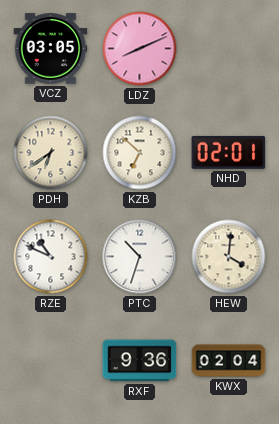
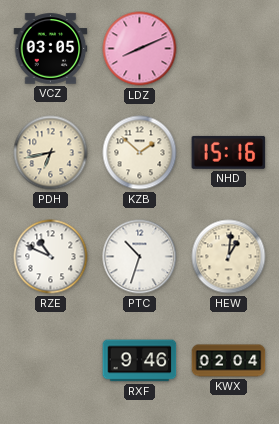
PDH: 6:39 -> 6:43 (51, 153)
KZB: 6:52 -> 1:52 (140, 153)
NHD: 02:01 -> 15:16 (229, 152)
HEW: 4:01 -> 1:01 (229, 257)
RXF: 9:36 -> 9:46 (140, 361)
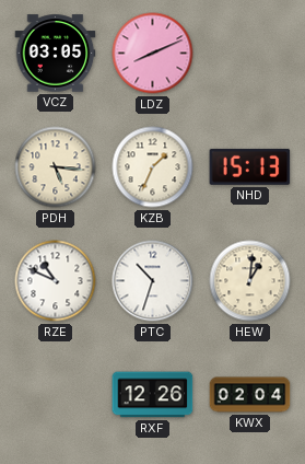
PDH: 6:43 -> 5:16 (56, 167)
KZB: 1:52 -> 1:34 (153, 167)
NHD: 15:16 -> 15:13 (250, 166)
RXF: 9:46 -> 12:26 (153, 395)
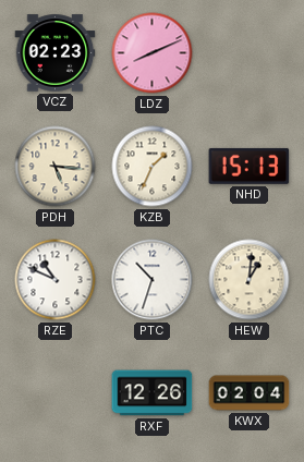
VCZ: 03:05 -> 02:23 (56, 53)
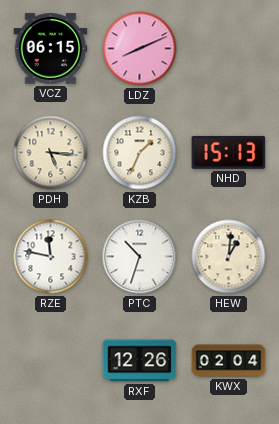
VCZ: 02:23 -> 06:15 (51, 49)
RZE: 10:49 -> 11:47 (51, 257)
